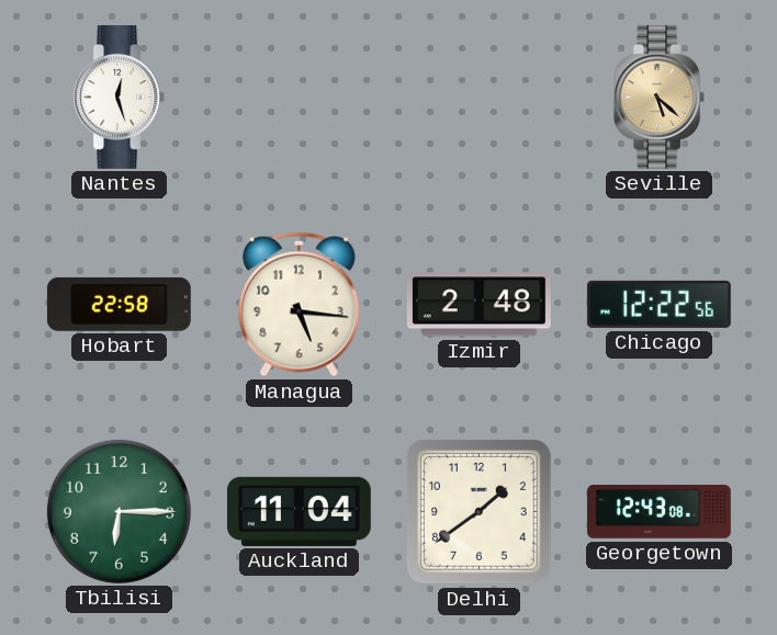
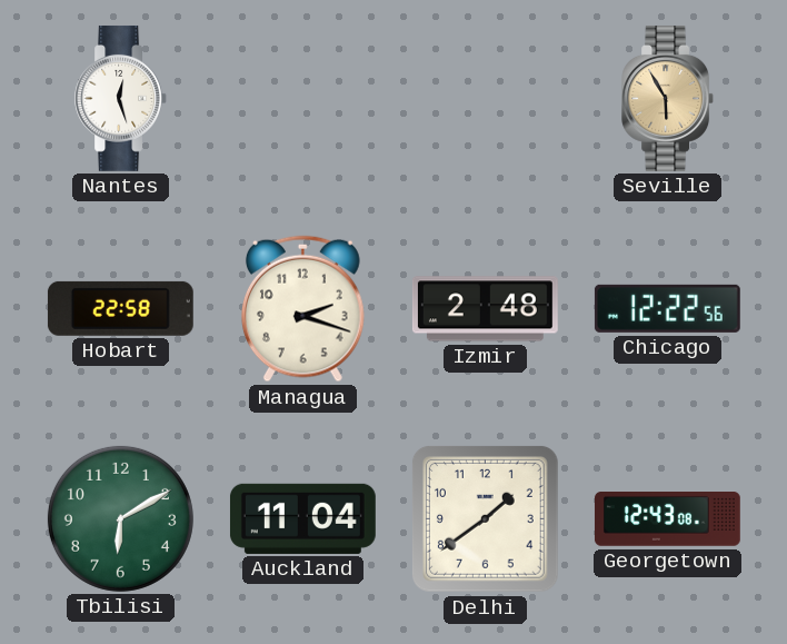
Seville: 5:22 -> 5:55 (668, 98)
Managua: 5:16 -> 2:18 (302, 309)
Tbilisi: 6:15 -> 6:10 (120, 518)
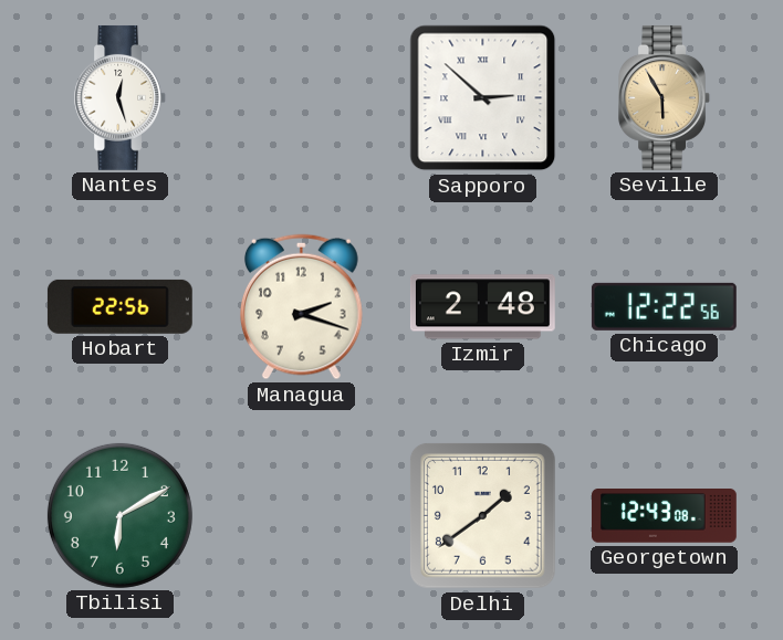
Sapporo: none -> 2:52 (483, 98)
Hobart: 22:58 -> 22:56 (119, 306)
Auckland: 11:04 -> none (302, 518)
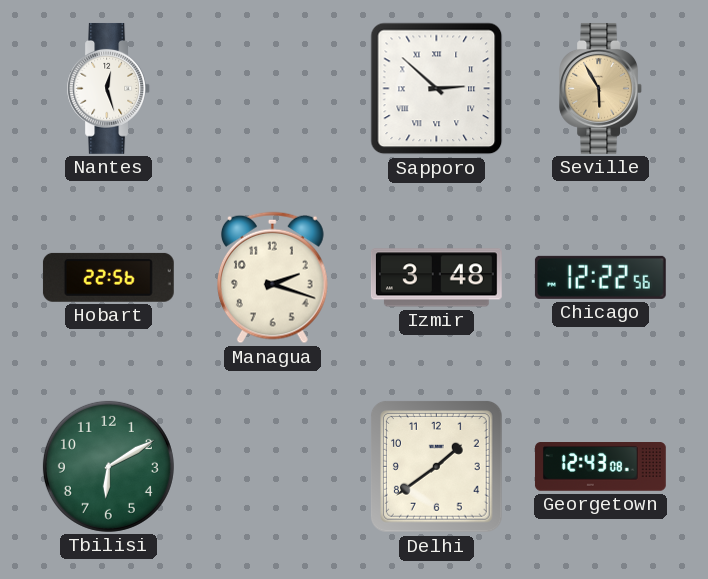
Izmir: 2:48 -> 3:48 (436, 278)
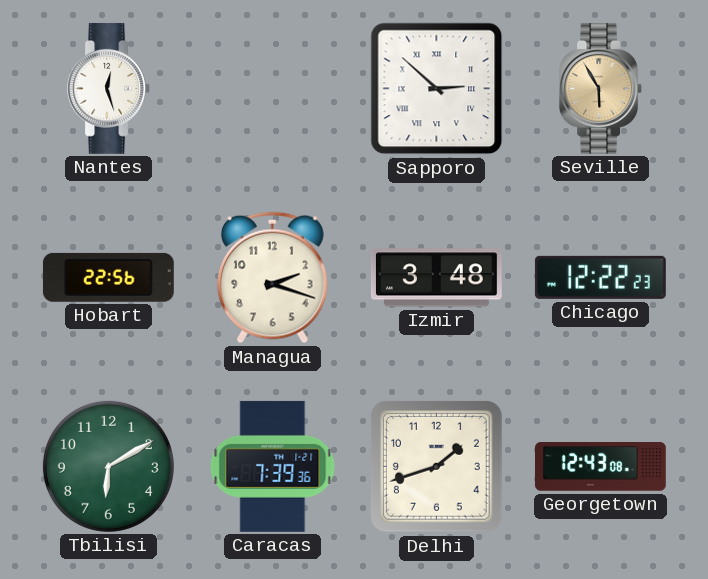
Chicago: 12:22:56 -> 12:22:23 (600, 277)
Caracas: none -> 7:39 (273, 466)
Delhi: 1:39 -> 1:42 (436, 466)
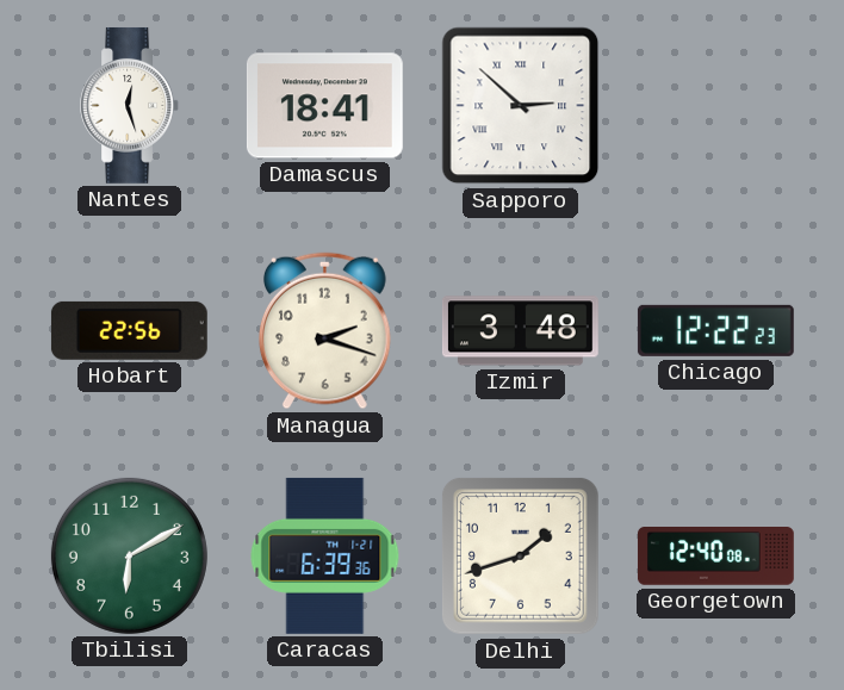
Damascus: none -> 18:41 (324, 106)
Seville: 5:55 -> none (601, 88)
Caracas: 7:39 -> 6:39 (325, 555)
Georgetown: 12:43 -> 12:40 (715, 557)
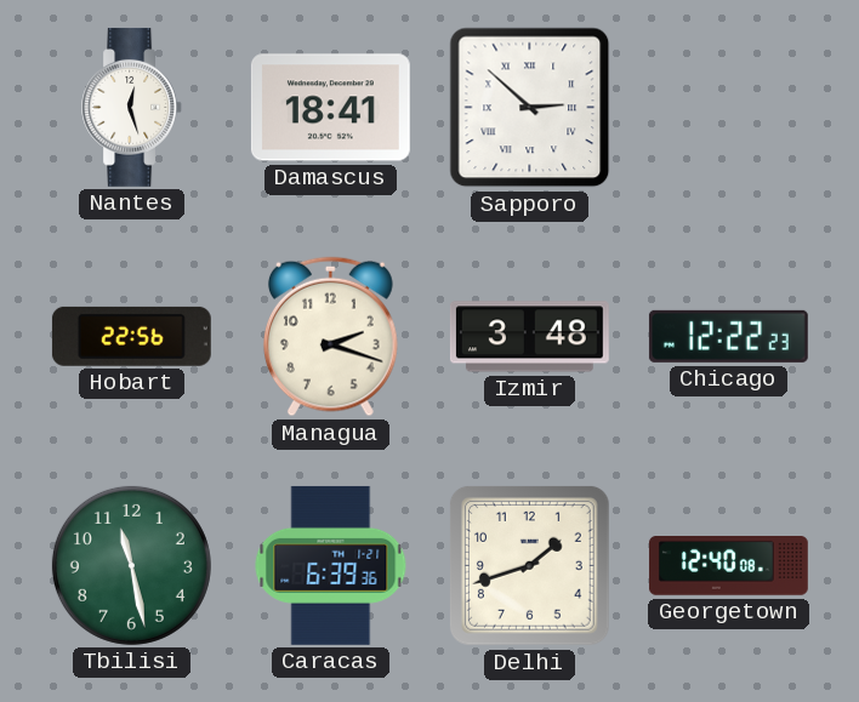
Tbilisi: 6:10 -> 11:28 (131, 565)
